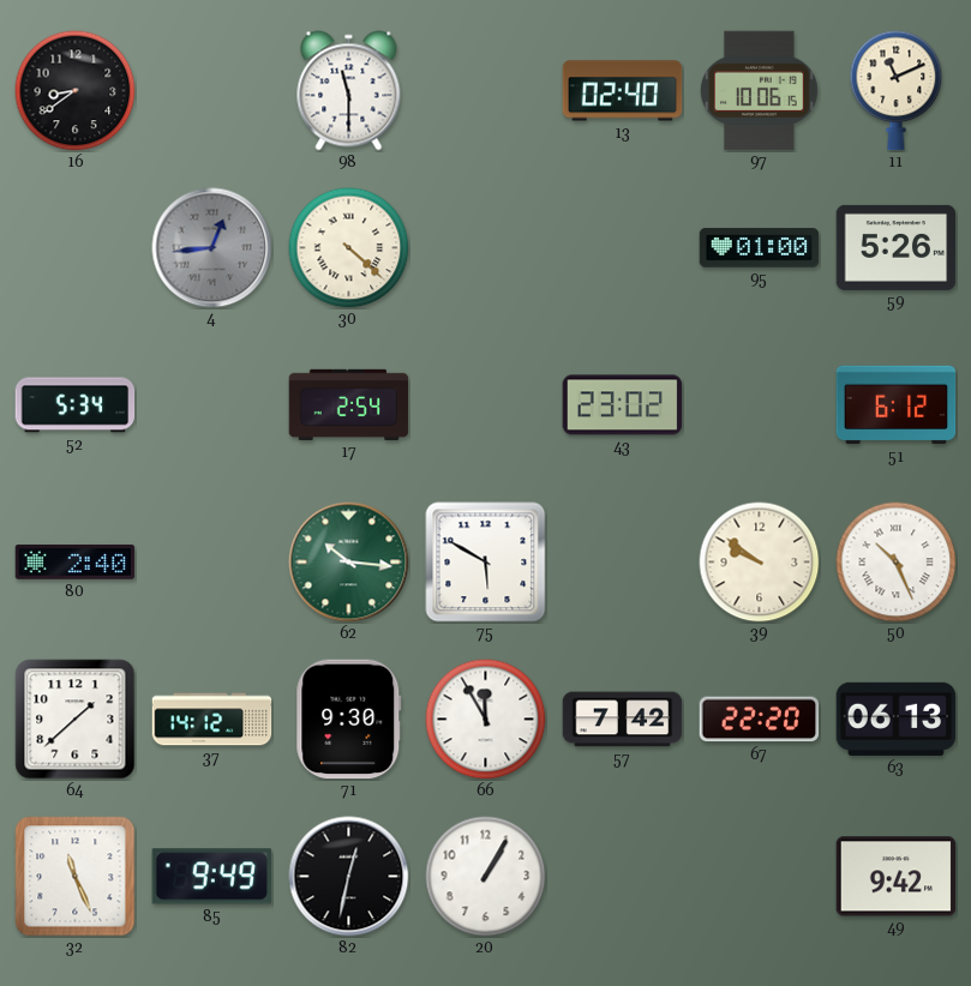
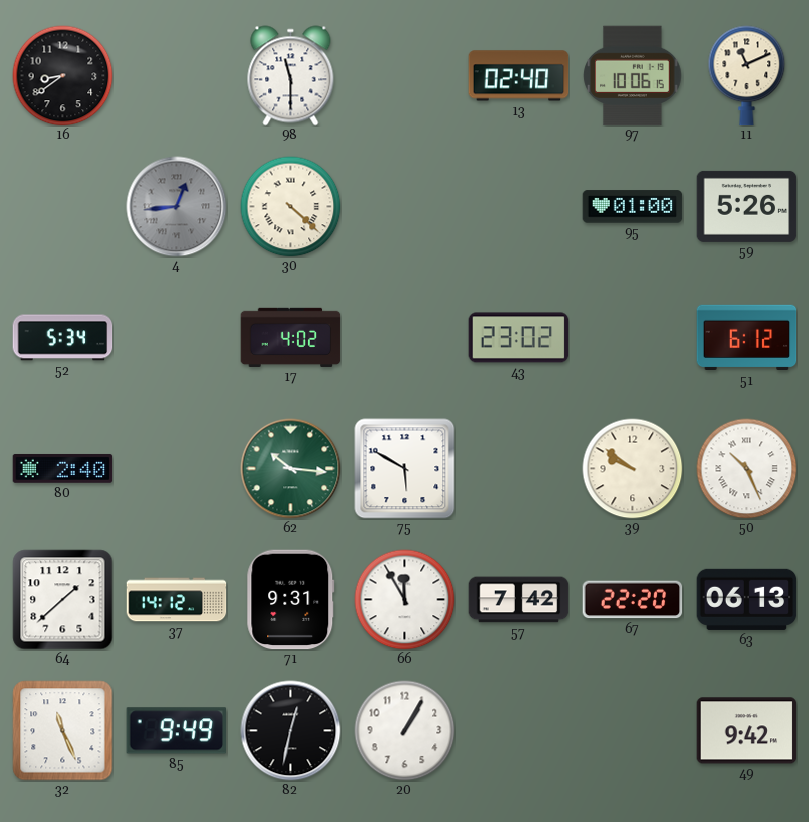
17: 2:54 -> 4:02 (291, 337)
71: 9:30 -> 9:31 (291, 600)
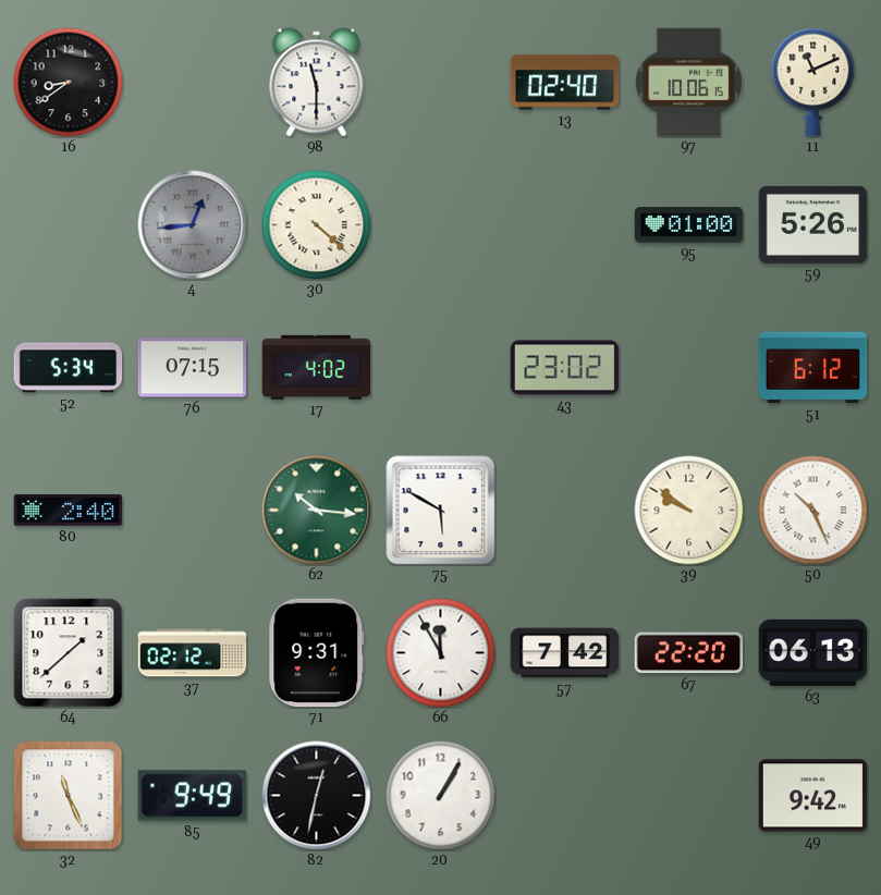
76: none -> 07:15 (193, 368)
37: 14:12 -> 02:12 (193, 653)
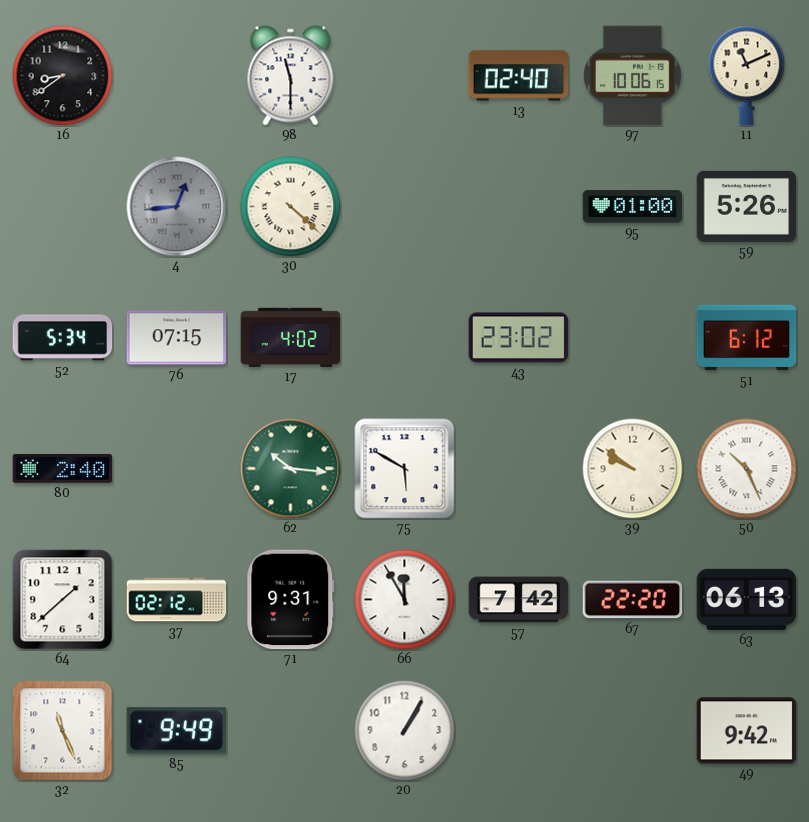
82: 12:32 -> none (317, 796)
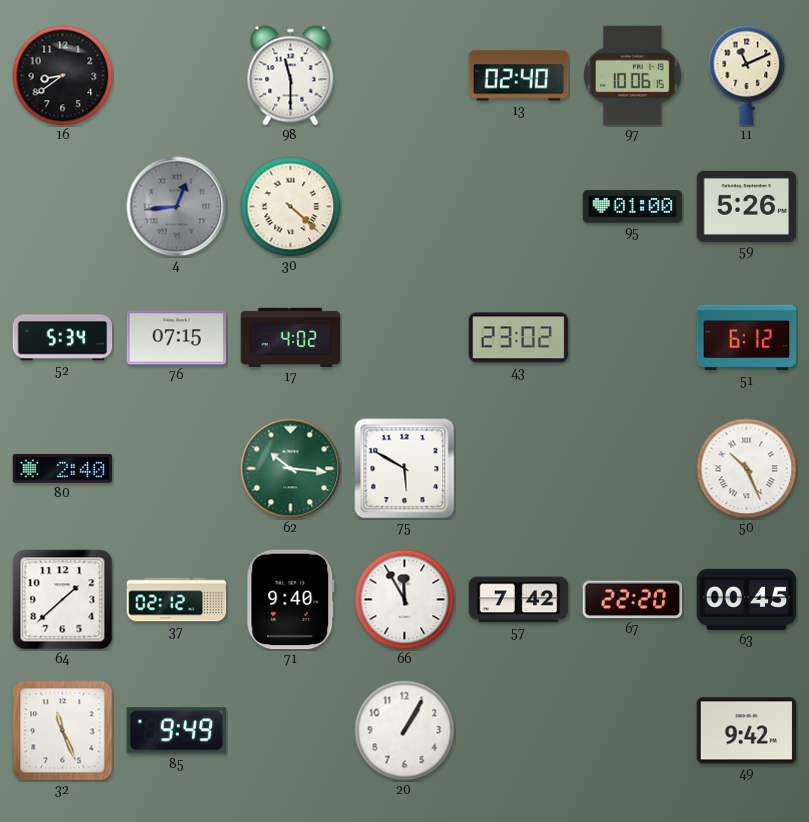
39: 9:51 -> none (633, 469)
71: 9:31 -> 9:40 (291, 600)
63: 06:13 -> 00:45 (747, 599)
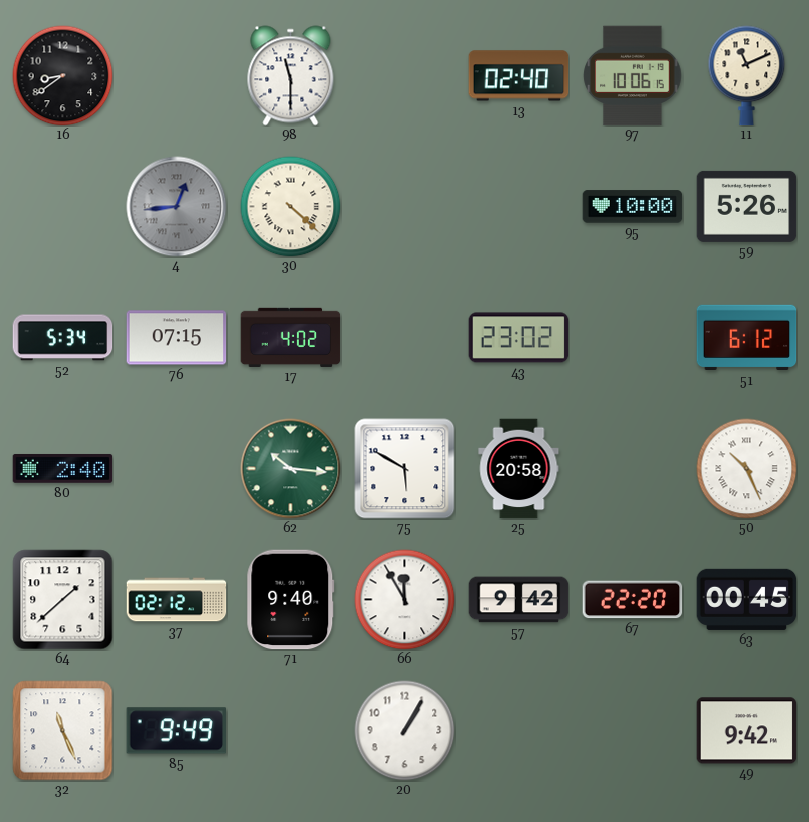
95: 01:00 -> 10:00 (633, 207)
25: none -> 20:58 (519, 469)
57: 7:42 -> 9:42 (519, 600)
